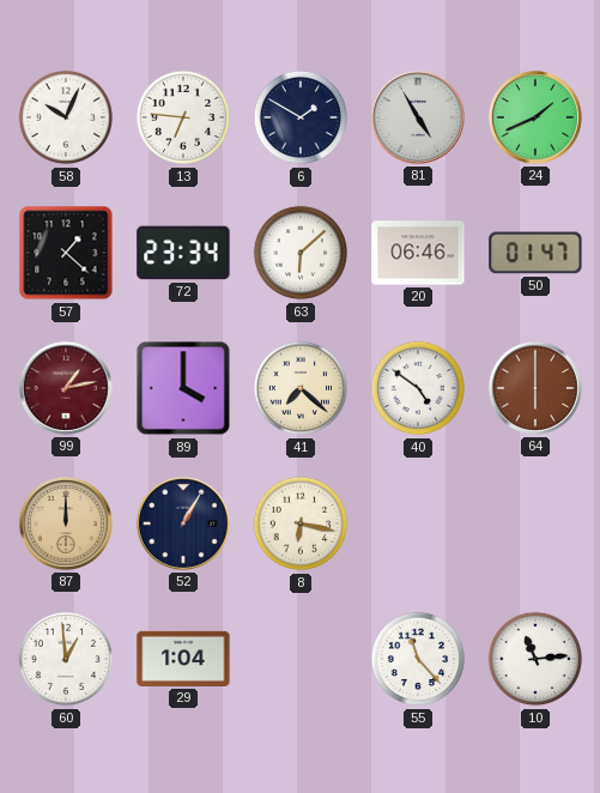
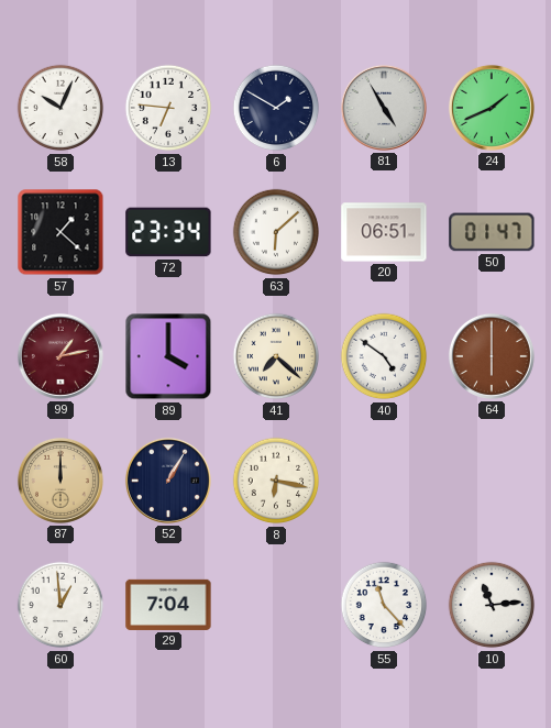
20: 06:46 -> 06:51 (384, 232)
29: 1:04 -> 7:04 (168, 605)
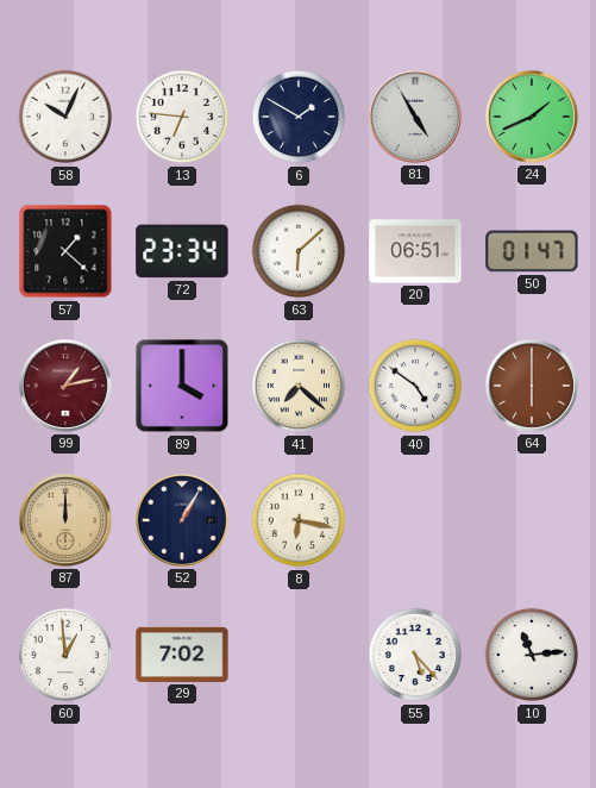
29: 7:04 -> 7:02 (182, 655)
55: 11:23 -> 5:23 (415, 655)
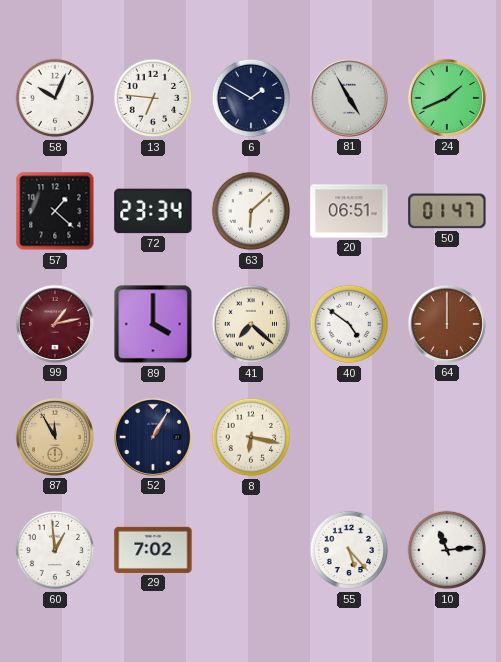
64: 6:00 -> 12:00 (447, 324)
87: 12:00 -> 11:55 (55, 437)
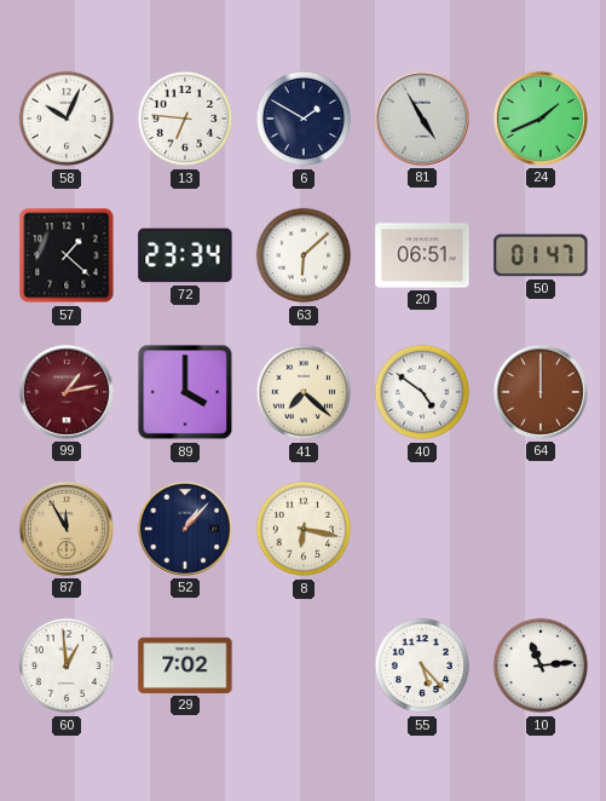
52: 1:05 -> 1:07 (185, 529)
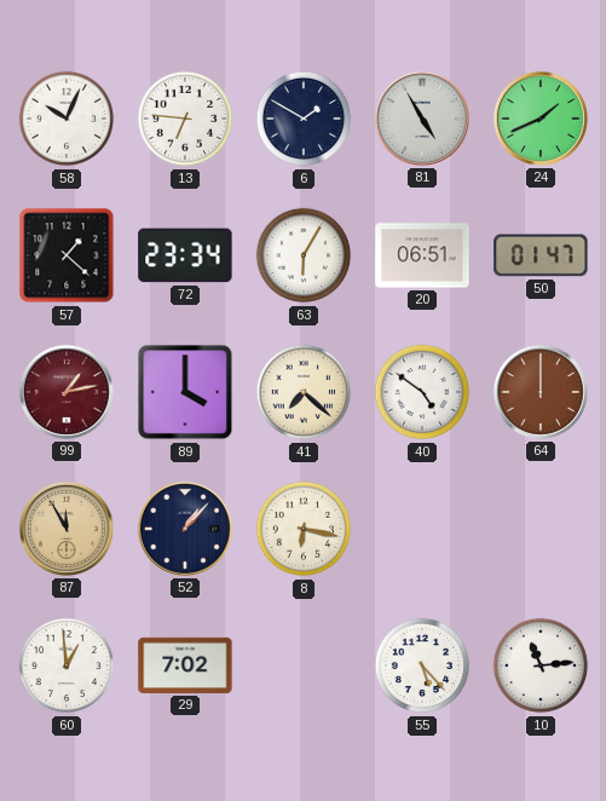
63: 6:08 -> 6:05 (304, 255)
